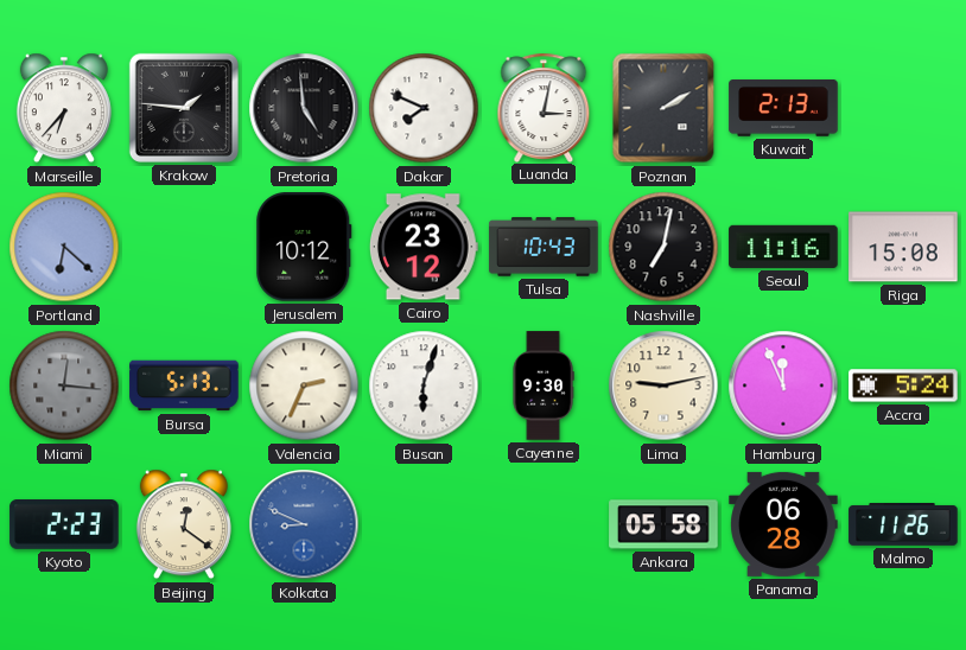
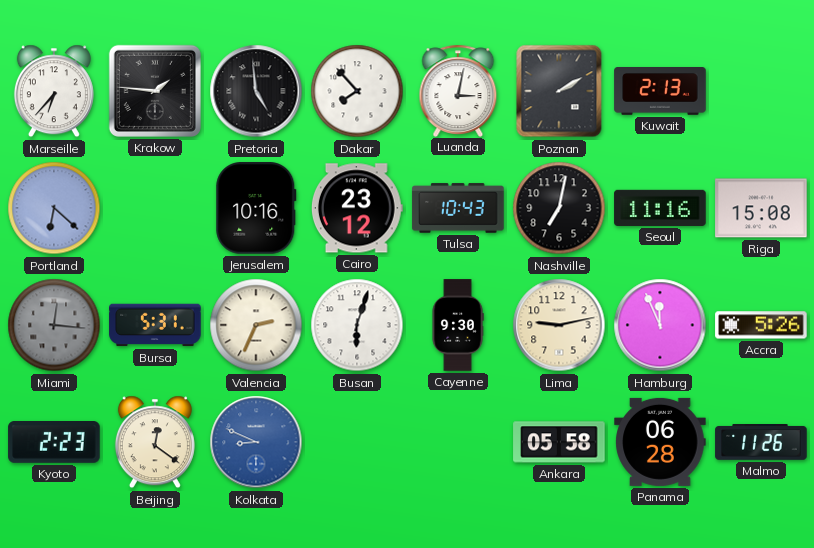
Dakar: 7:49 -> 7:53 (357, 91)
Jerusalem: 10:12 -> 10:16 (256, 208)
Bursa: 5:13 -> 5:31 (155, 325)
Accra: 5:24 -> 5:26 (761, 325)
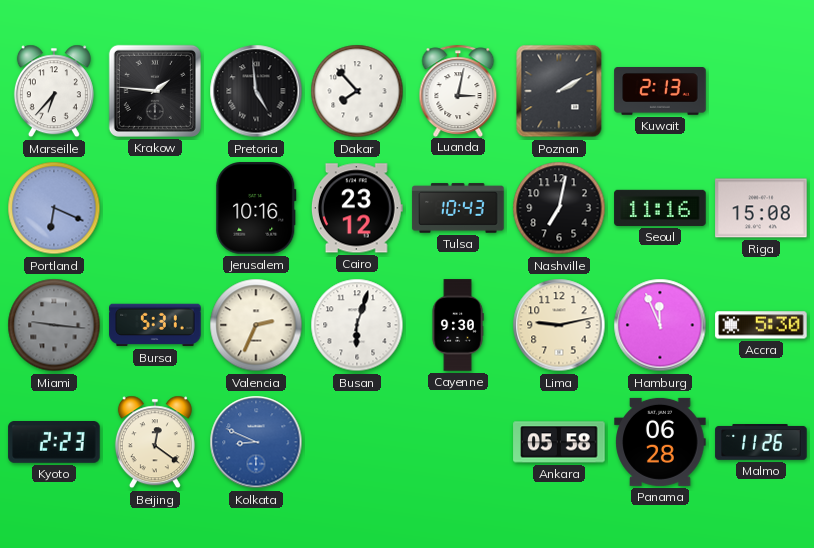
Portland: 6:22 -> 6:19 (54, 208)
Miami: 12:16 -> 9:16 (54, 325)
Accra: 5:26 -> 5:30 (761, 325)
